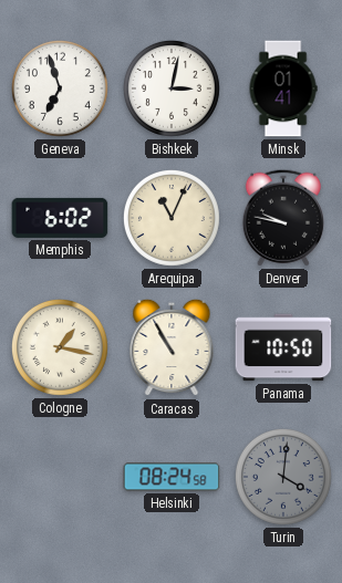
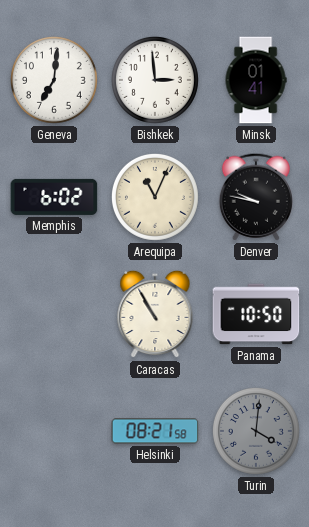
Geneva: 6:57 -> 7:01 (54, 80)
Bishkek: 3:02 -> 2:59 (155, 80)
Cologne: 1:17 -> none (60, 347)
Helsinki: 08:24 -> 08:21 (155, 431)
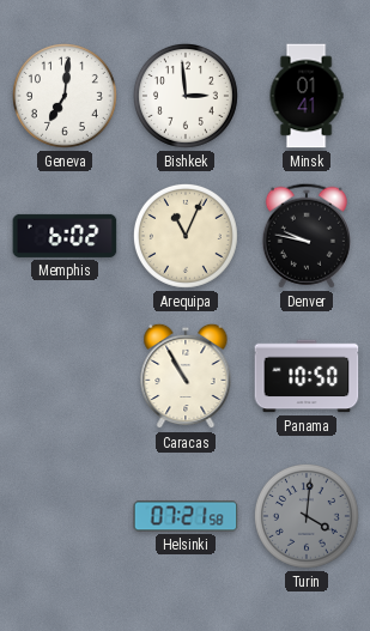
Helsinki: 08:21 -> 07:21 (186, 516)
